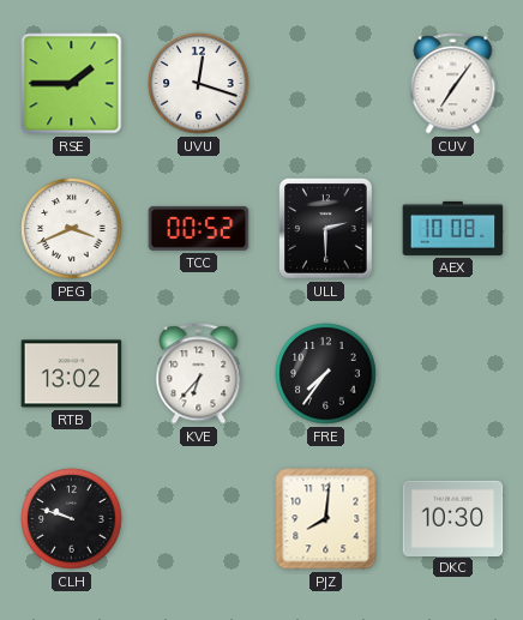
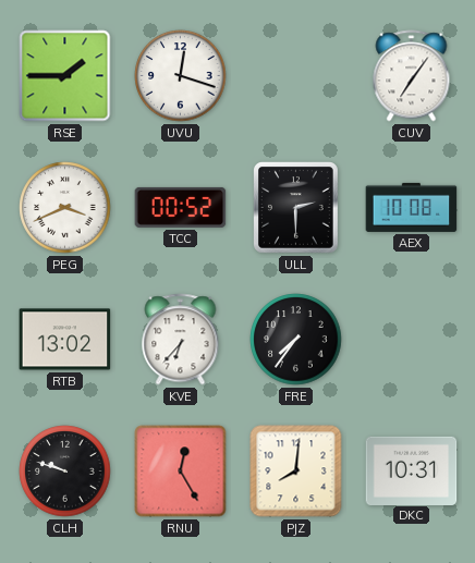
RNU: none -> 12:25 (181, 472)
DKC: 10:30 -> 10:31 (412, 470)
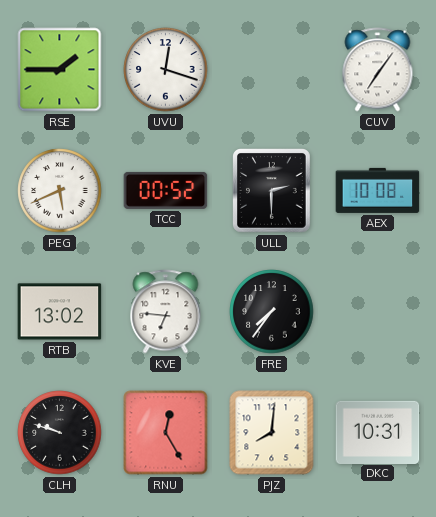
PEG: 3:41 -> 5:41 (60, 191)
KVE: 6:37 -> 6:46 (166, 312)
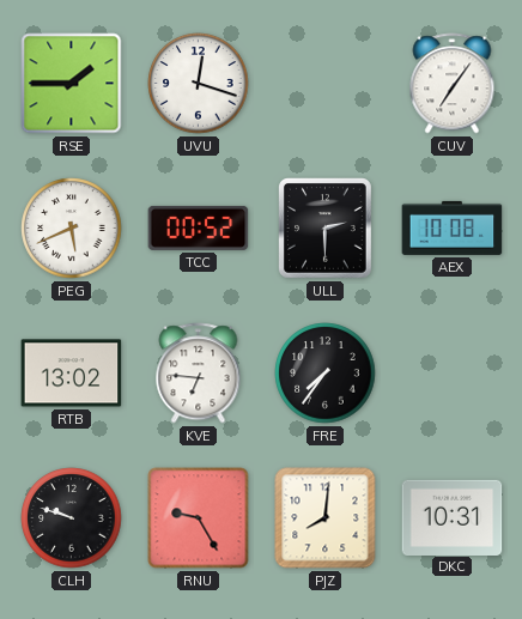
RNU: 12:25 -> 9:25 (199, 518)
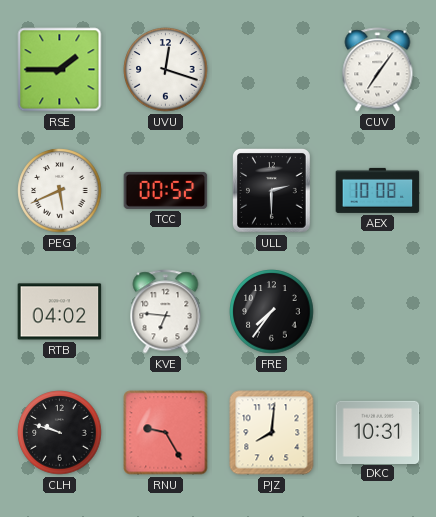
RTB: 13:02 -> 04:02 (60, 312)
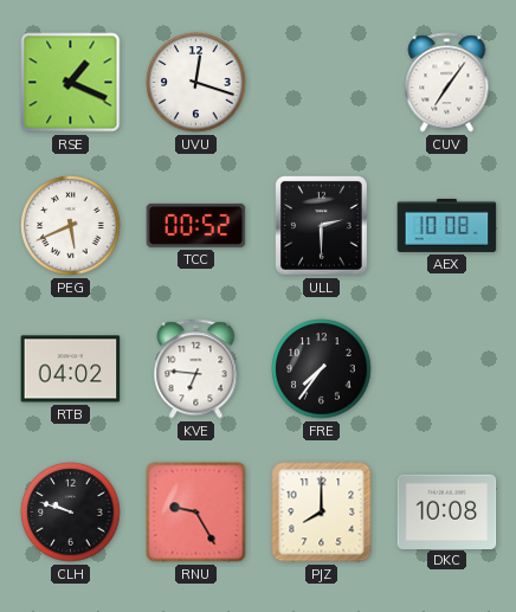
RSE: 1:45 -> 1:19 (71, 83)
PJZ: 8:01 -> 8:00 (322, 513)
DKC: 10:31 -> 10:08 (447, 511)
